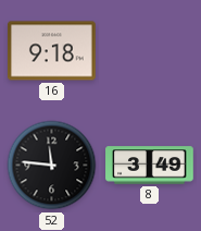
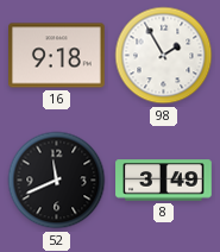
98: none -> 1:55 (164, 56)
52: 11:46 -> 11:41 (57, 181)
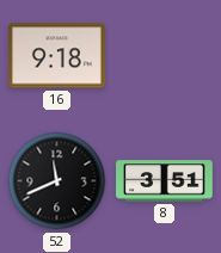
98: 1:55 -> none (164, 56)
8: 3:49 -> 3:51 (165, 181)
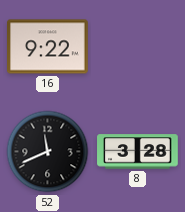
16: 9:18 -> 9:22 (48, 47)
8: 3:51 -> 3:28 (138, 152)
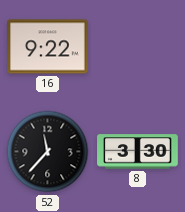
52: 11:41 -> 11:37 (48, 152)
8: 3:28 -> 3:30 (138, 152)
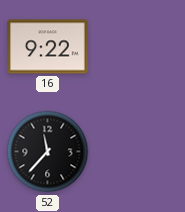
8: 3:30 -> none (138, 152)
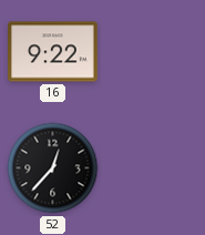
52: 11:37 -> 12:37 (53, 168)
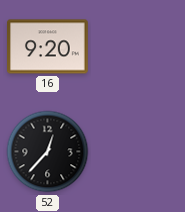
16: 9:22 -> 9:20 (48, 47)
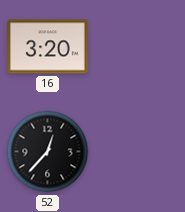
16: 9:20 -> 3:20 (48, 47)
